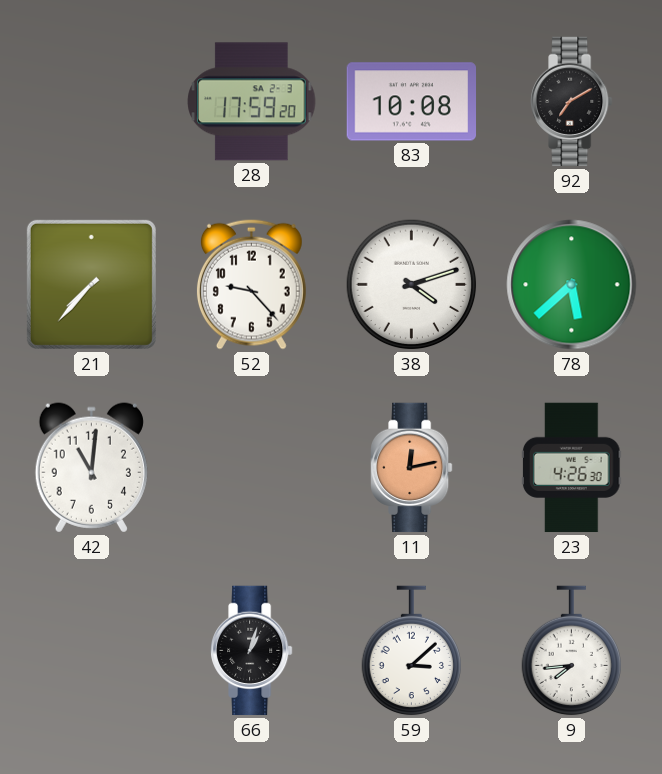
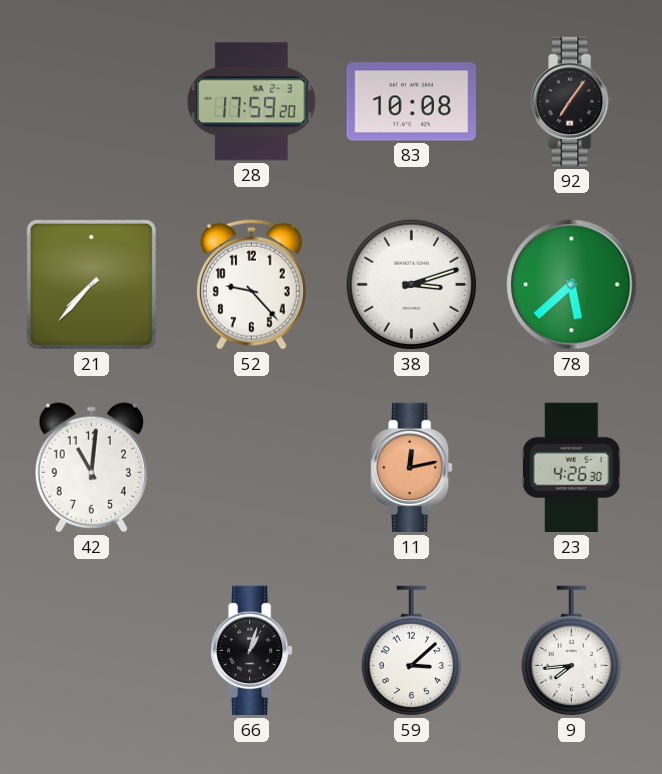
92: 7:10 -> 7:06 (572, 102)
38: 4:12 -> 3:12 (412, 285)
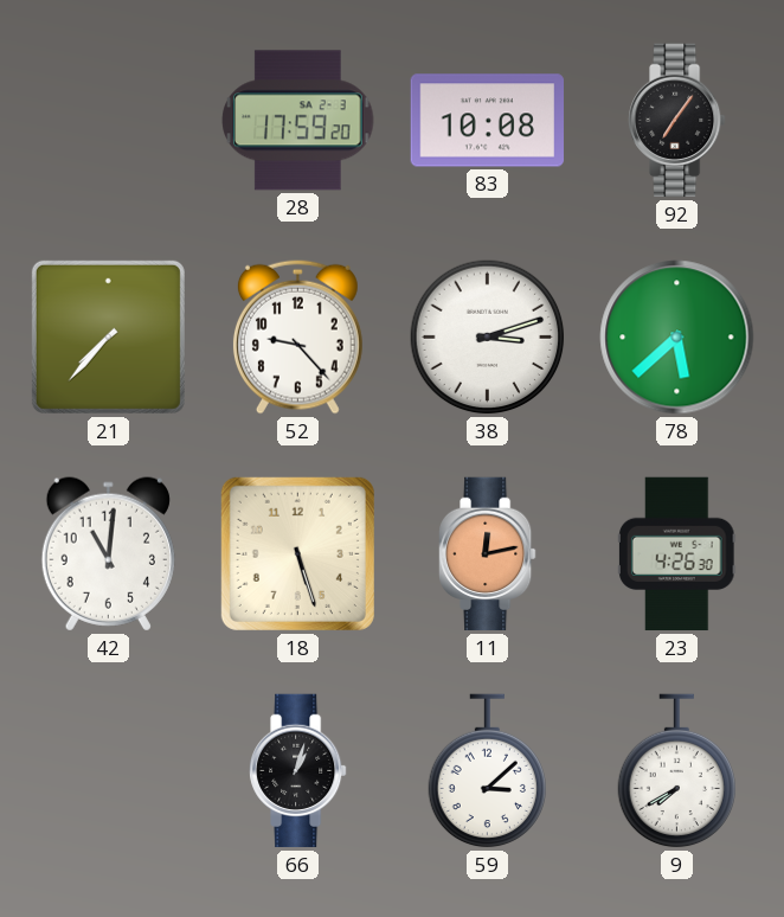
18: none -> 5:27 (297, 553)
9: 7:44 -> 7:40 (676, 771)
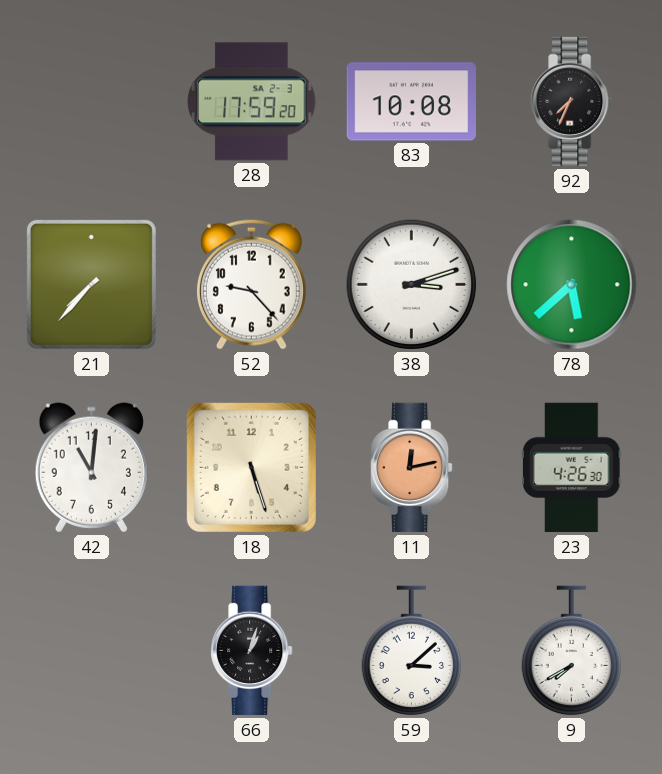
92: 7:06 -> 7:34 (572, 102)
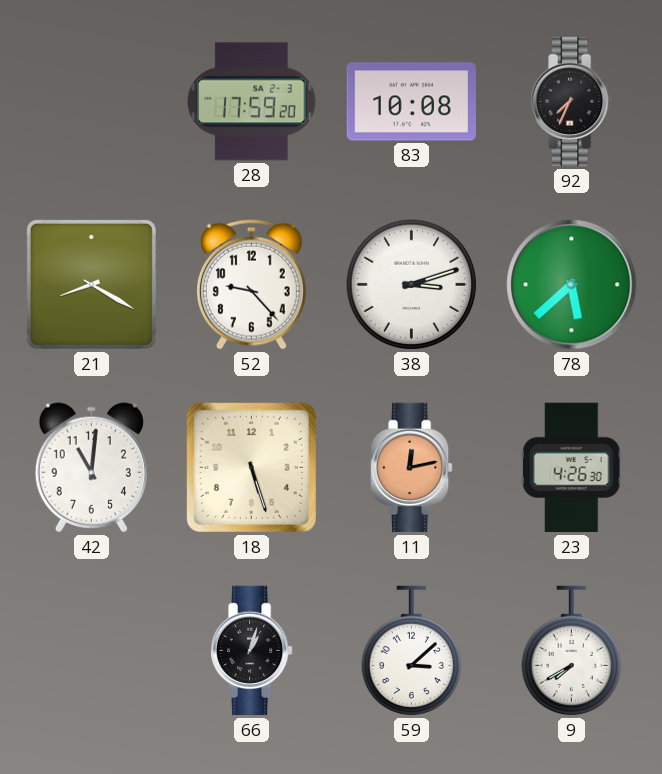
21: 7:37 -> 8:20 (91, 284)
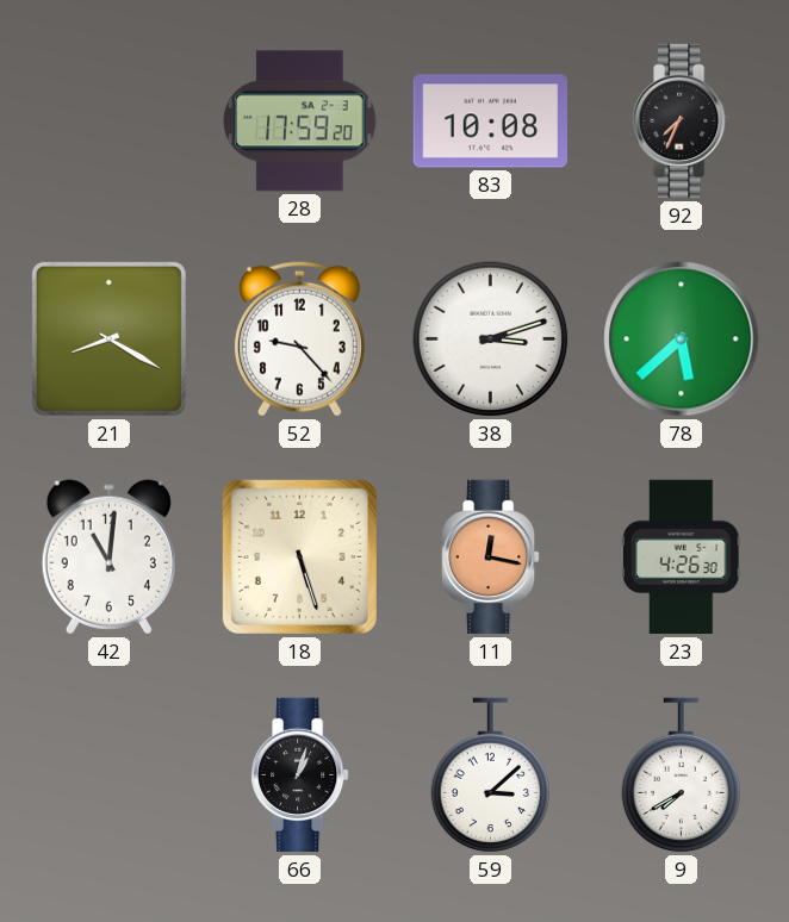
11: 12:13 -> 12:17 (491, 557)
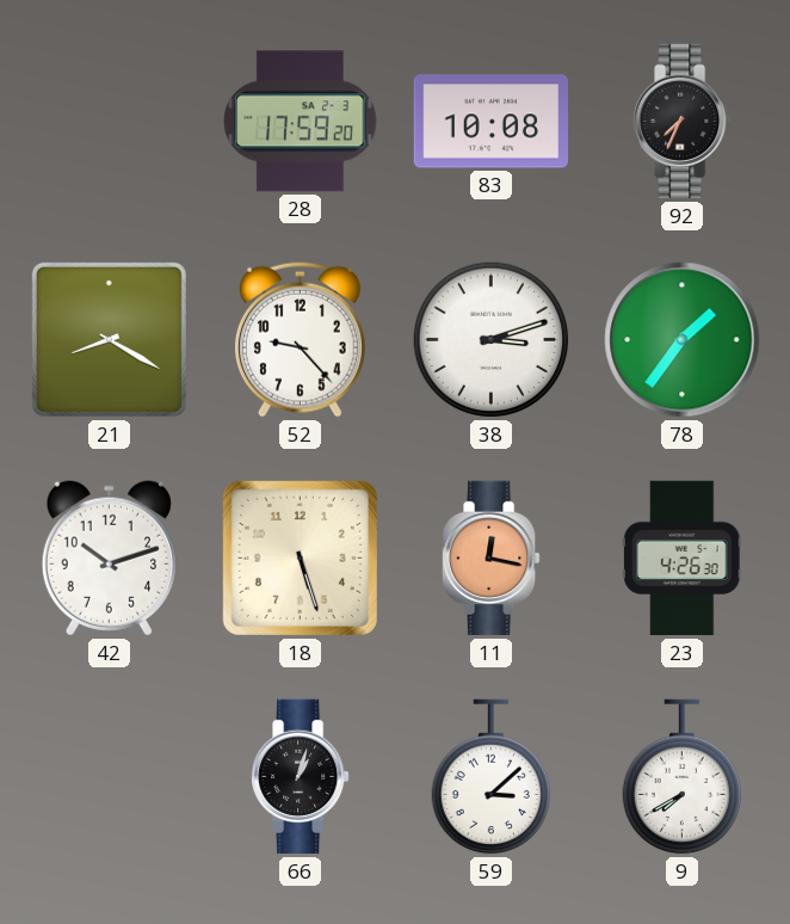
78: 5:38 -> 1:36 (683, 340)
42: 11:01 -> 10:12 (109, 559)
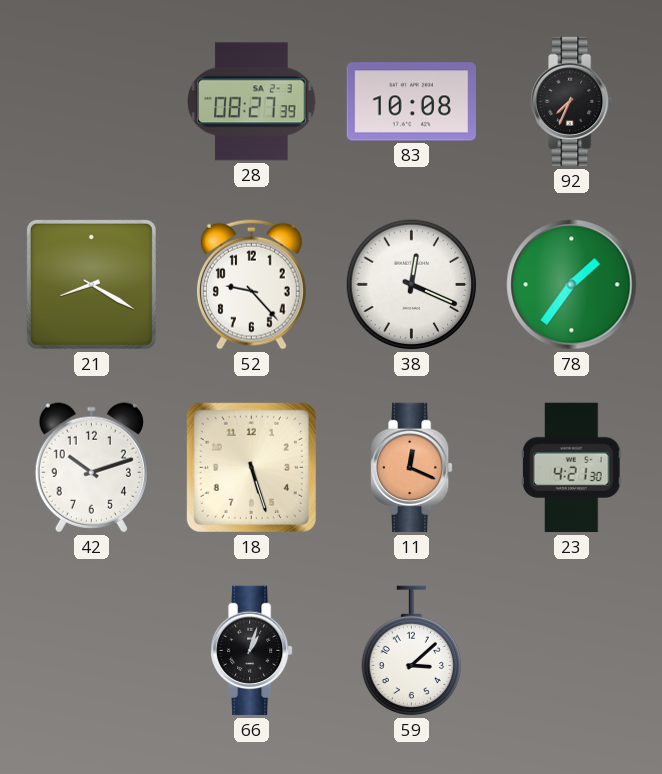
28: 17:59 -> 08:27 (252, 102)
38: 3:12 -> 12:19 (412, 285)
11: 12:17 -> 12:19 (412, 468)
23: 4:26 -> 4:21 (572, 468)
9: 7:40 -> none (681, 777)
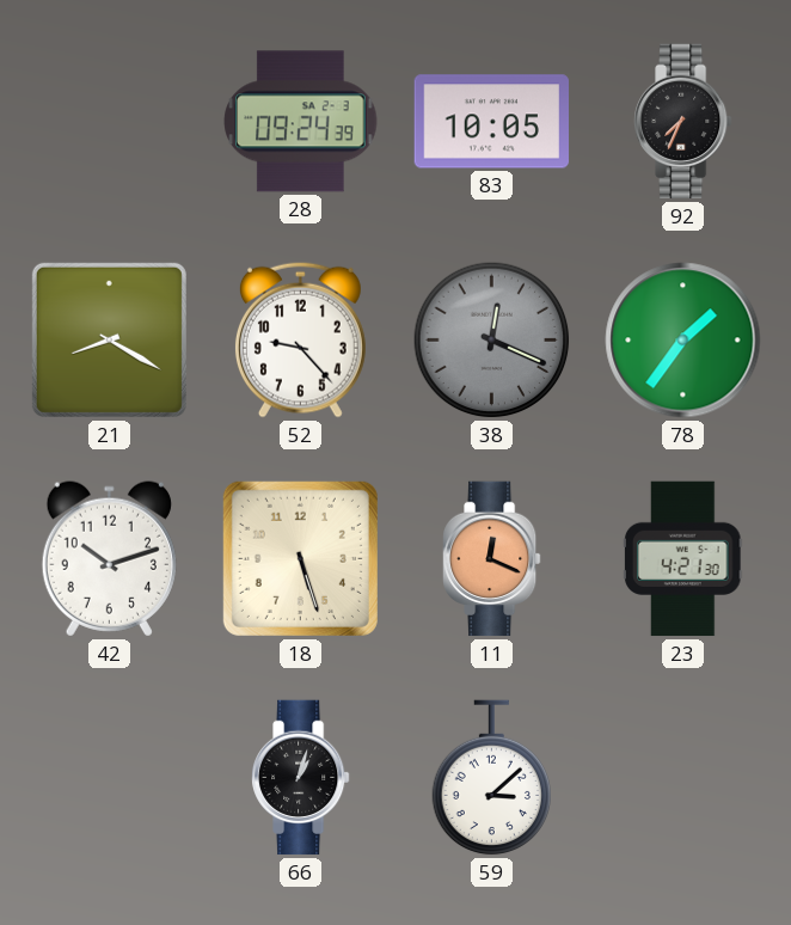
28: 08:27 -> 09:24 (301, 122)
83: 10:08 -> 10:05 (492, 122)
38 dial: white -> grey (492, 341)
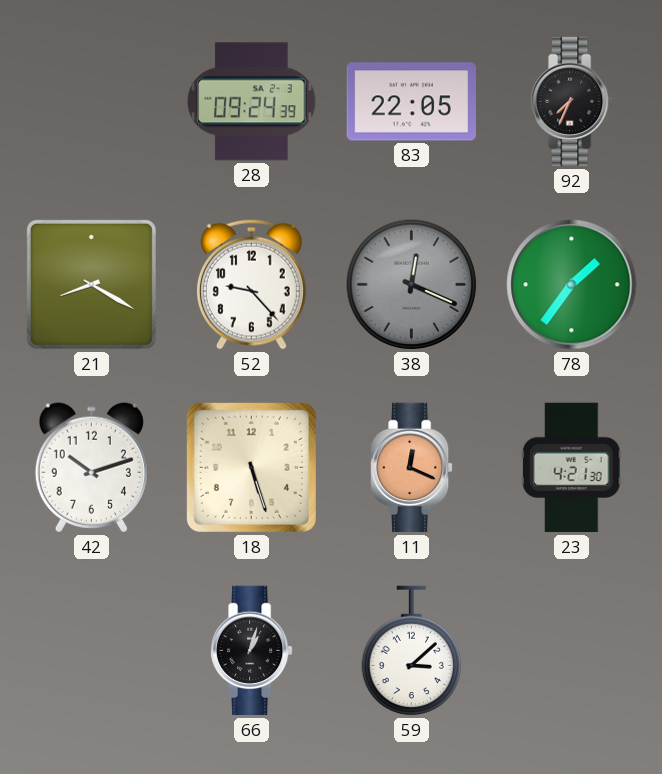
83: 10:05 -> 22:05 (412, 102)
